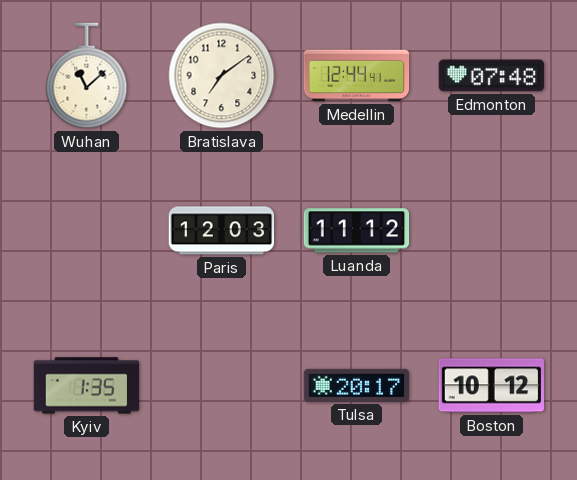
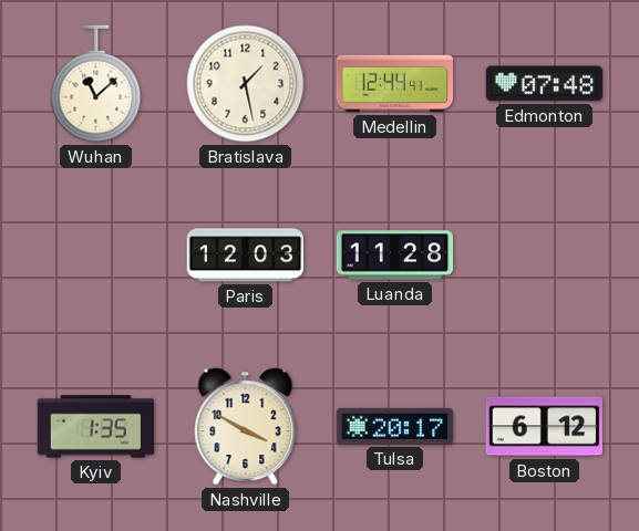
Bratislava: 7:09 -> 1:28 (246, 84)
Luanda: 11:12 -> 11:28 (395, 256)
Nashville: none -> 3:50 (246, 427)
Boston: 10:12 -> 6:12 (544, 427)
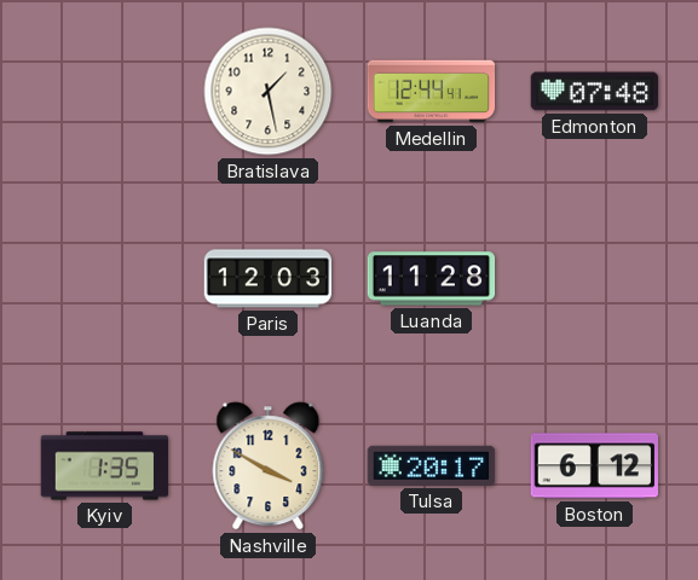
Wuhan: 11:08 -> none (96, 84)
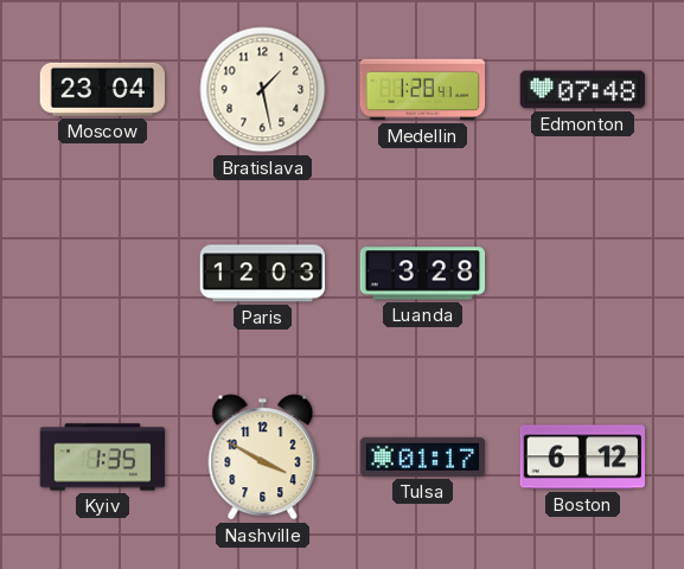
Moscow: none -> 23:04 (102, 89)
Medellin: 12:44 -> 1:28 (423, 90)
Luanda: 11:28 -> 3:28 (423, 274)
Tulsa: 20:17 -> 01:17 (423, 456)
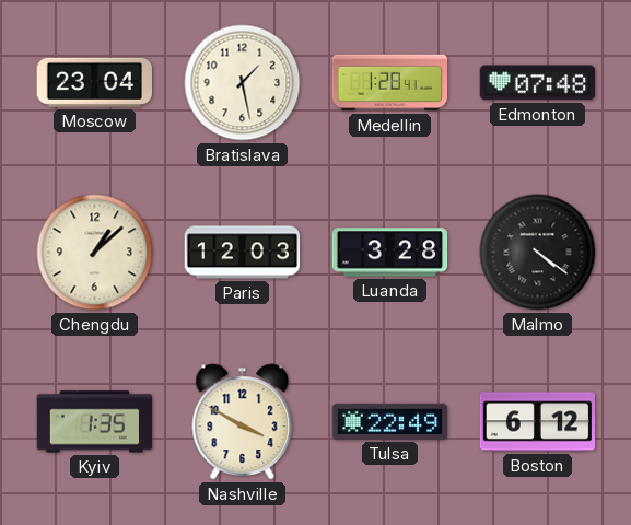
Chengdu: none -> 1:08 (95, 253)
Malmo: none -> 4:21 (538, 253)
Tulsa: 01:17 -> 22:49 (390, 421)
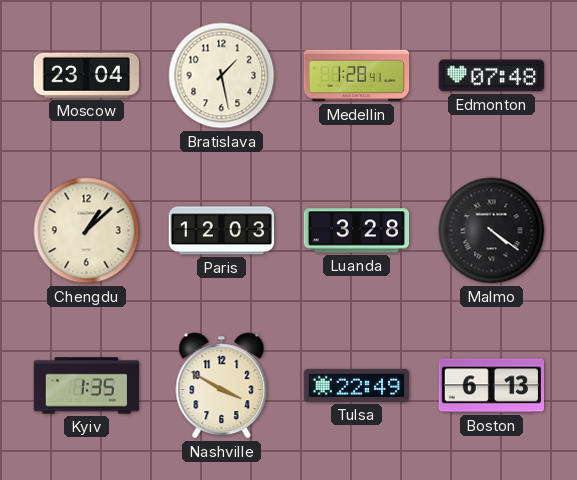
Boston: 6:12 -> 6:13 (491, 386)
